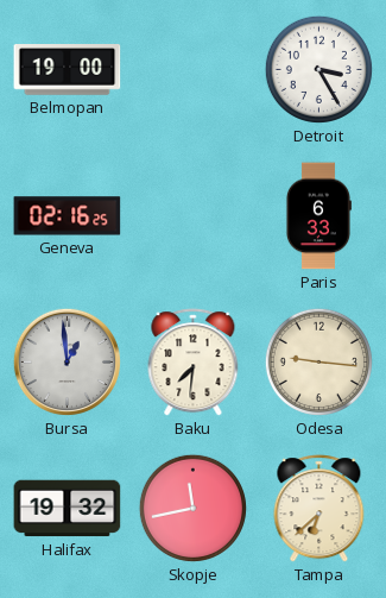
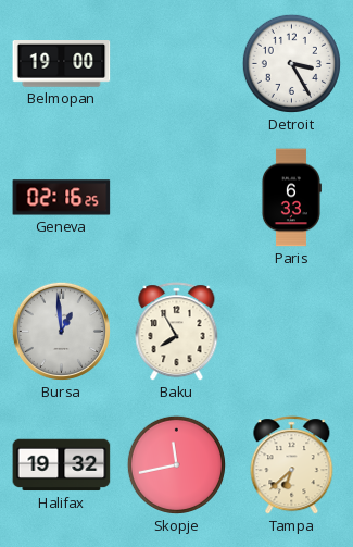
Baku: 7:31 -> 7:55 (177, 332)
Odesa: 9:16 -> none (318, 361)
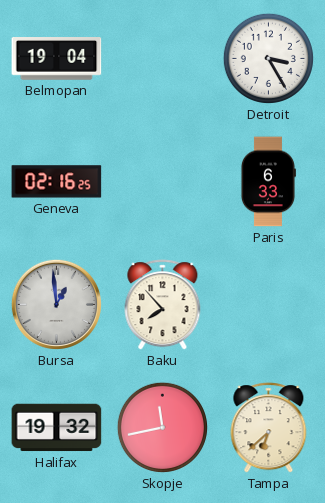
Belmopan: 19:00 -> 19:04 (57, 59)
Baku: 7:55 -> 7:53 (163, 305)
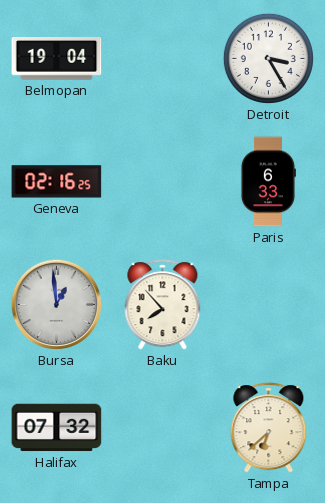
Halifax: 19:32 -> 07:32 (57, 428)
Skopje: 11:43 -> none (162, 427)
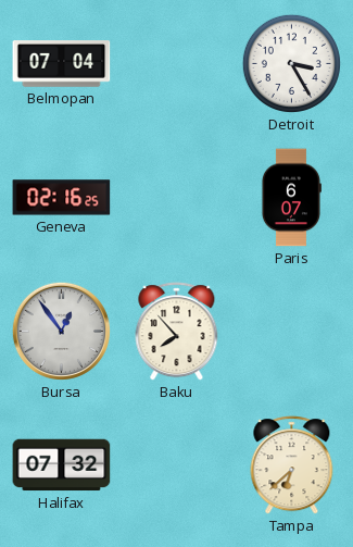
Belmopan: 19:04 -> 07:04 (62, 64)
Paris: 6:33 -> 6:07 (291, 198)
Bursa: 12:59 -> 12:54 (61, 331)
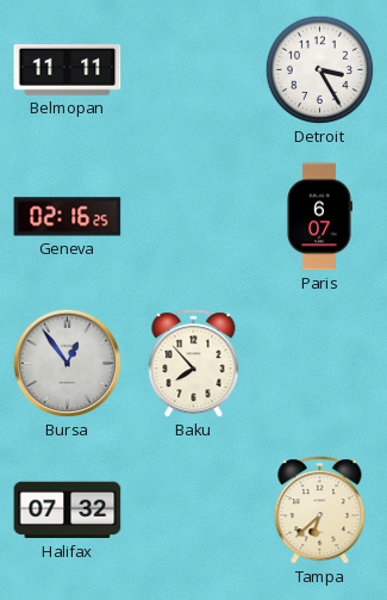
Belmopan: 07:04 -> 11:11 (68, 70)
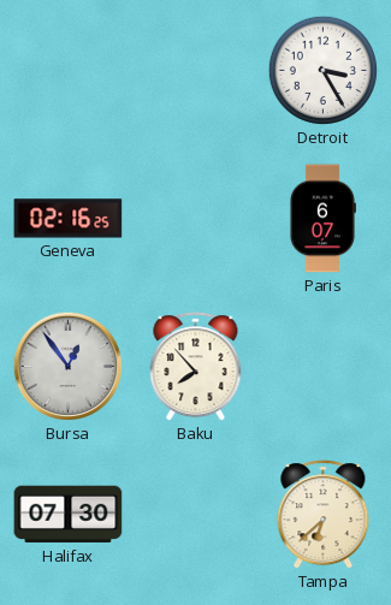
Belmopan: 11:11 -> none (68, 70)
Halifax: 07:32 -> 07:30 (69, 515)
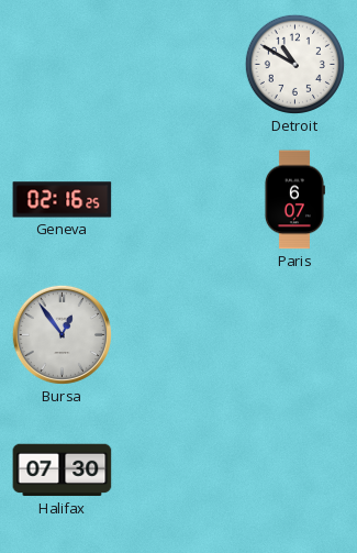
Detroit: 3:25 -> 10:50 (294, 64)
Baku: 7:53 -> none (196, 367)
Tampa: 6:38 -> none (324, 515)
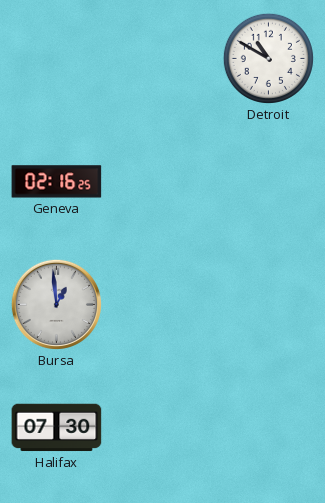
Paris: 6:07 -> none (294, 200)
Bursa: 12:54 -> 12:59 (56, 304)
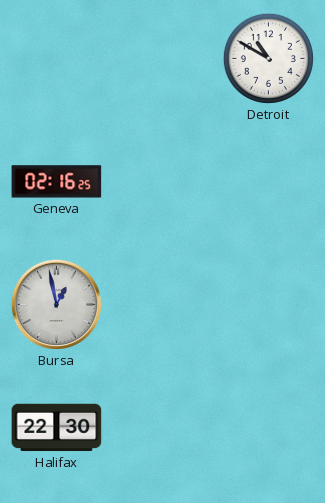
Bursa: 12:59 -> 12:58 (56, 304)
Halifax: 07:30 -> 22:30 (57, 428)
